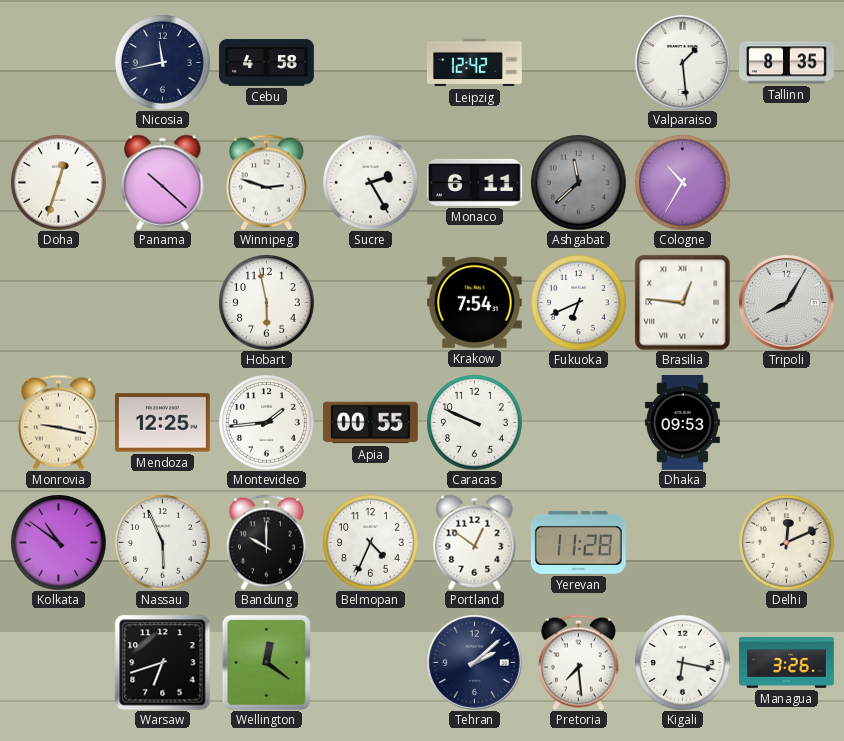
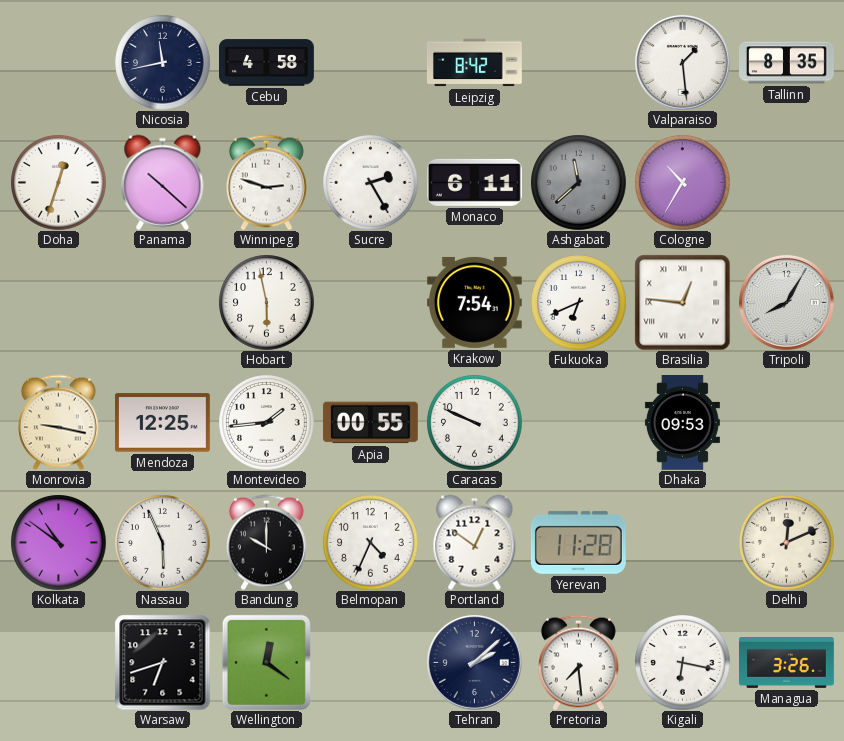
Leipzig: 12:42 -> 8:42 (474, 63)
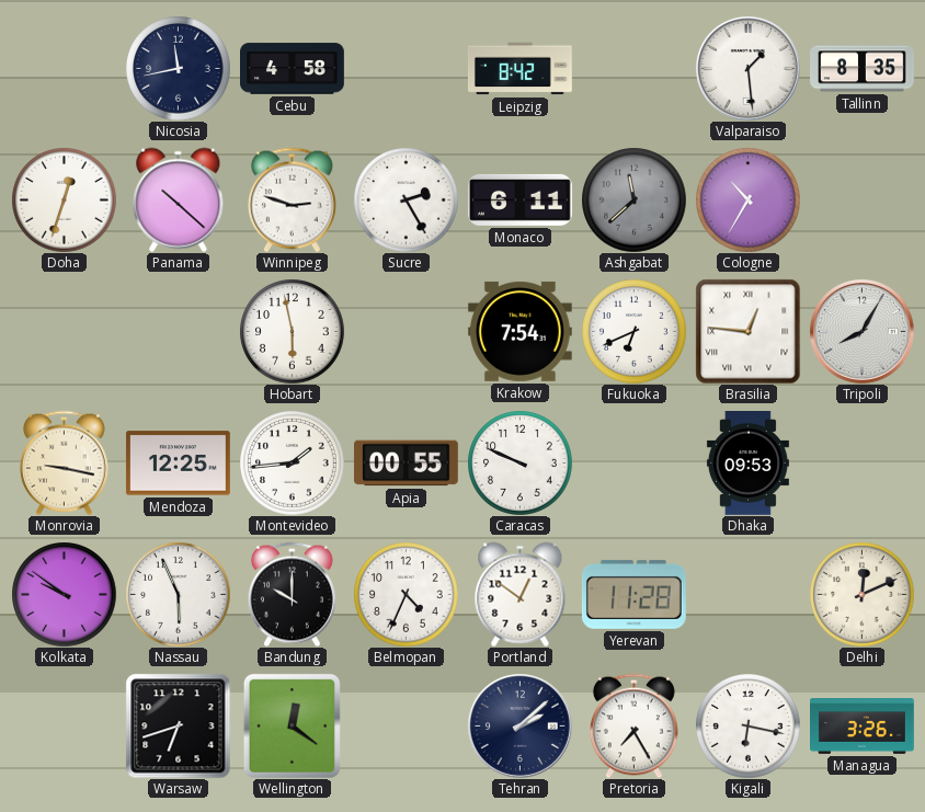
Kolkata: 10:51 -> 9:51 (64, 594)
Pretoria: 7:29 -> 7:25 (633, 725)
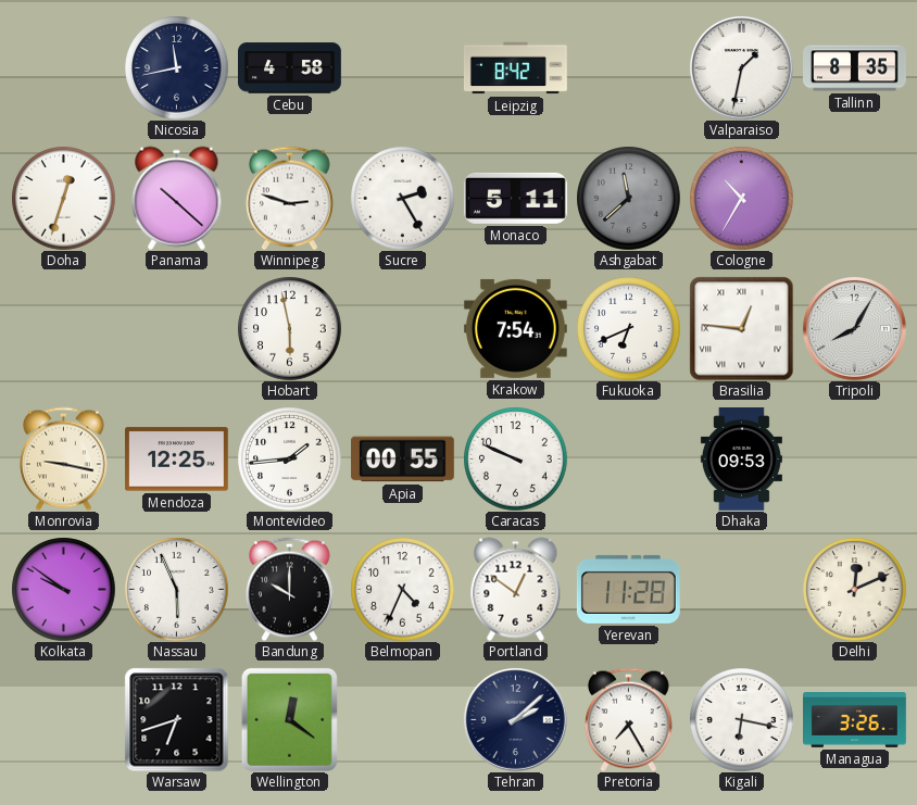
Valparaiso: 1:29 -> 1:32 (741, 67)
Monaco: 6:11 -> 5:11 (515, 198)
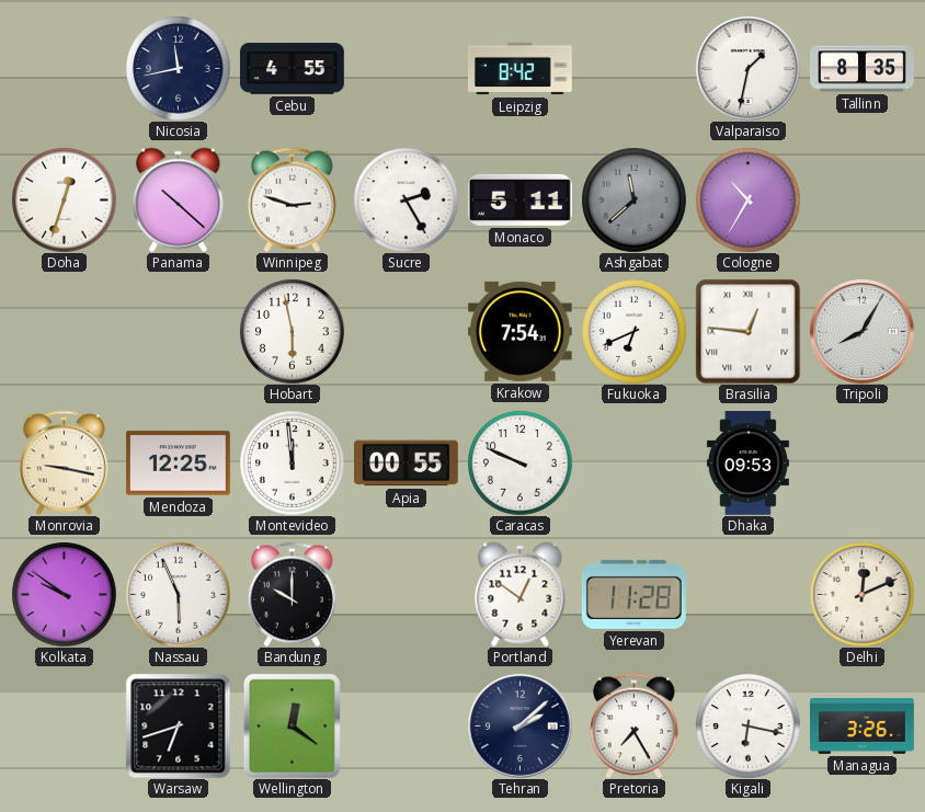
Cebu: 4:58 -> 4:55 (293, 69)
Montevideo: 1:44 -> 11:59 (292, 462)
Belmopan: 4:34 -> none (402, 589)
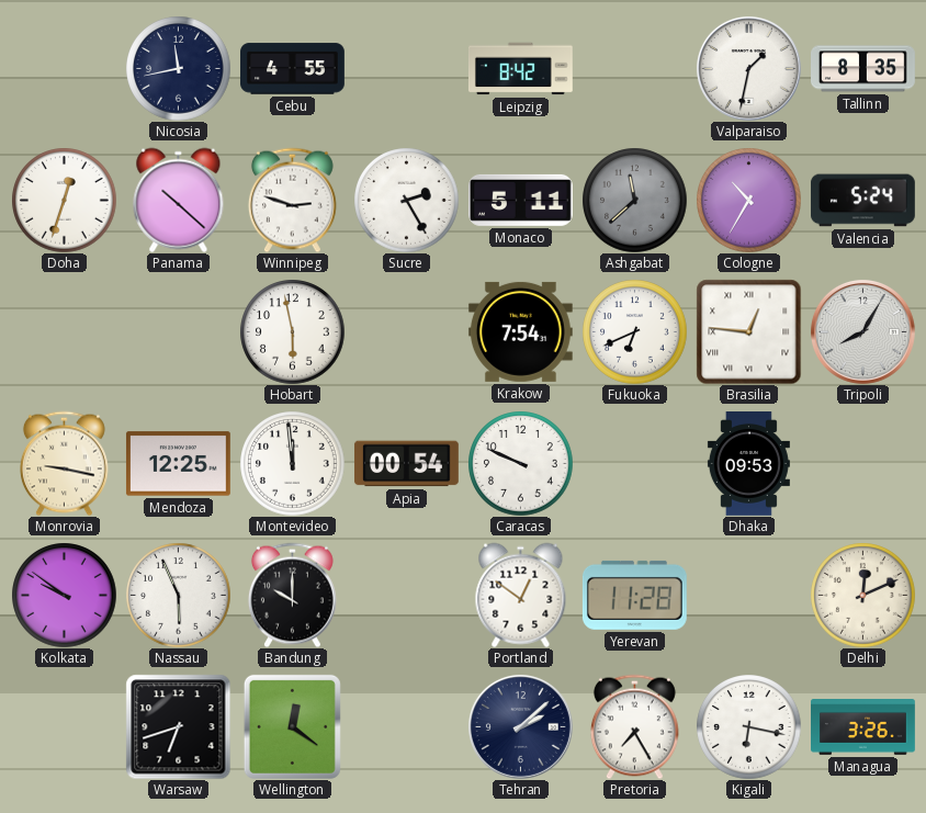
Valencia: none -> 5:24 (863, 201)
Apia: 00:55 -> 00:54 (406, 464)
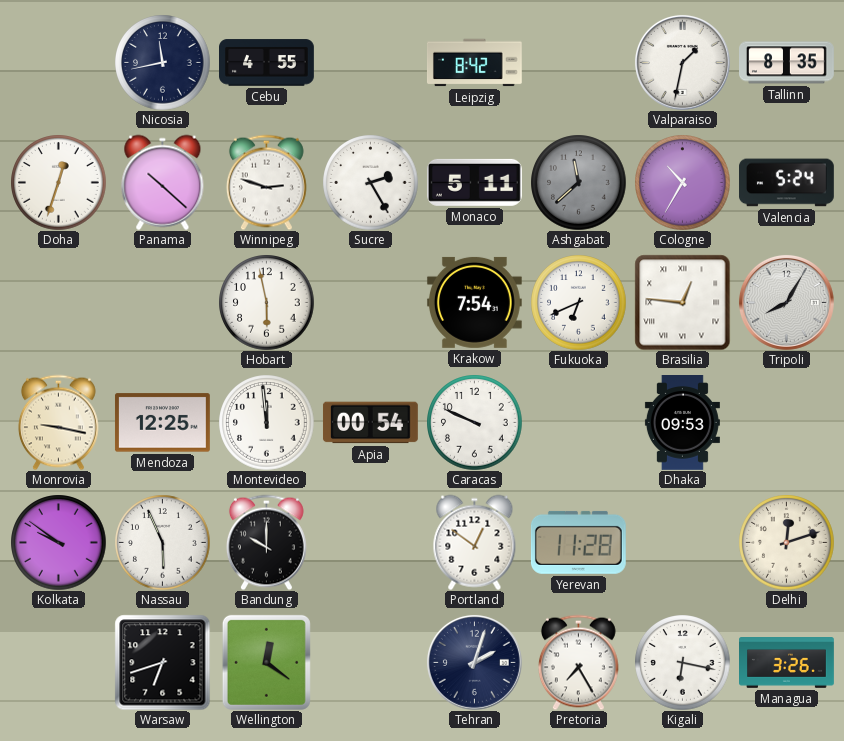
Delhi: 12:11 -> 12:12 (786, 542)
Tehran: 2:08 -> 2:03 (474, 662)
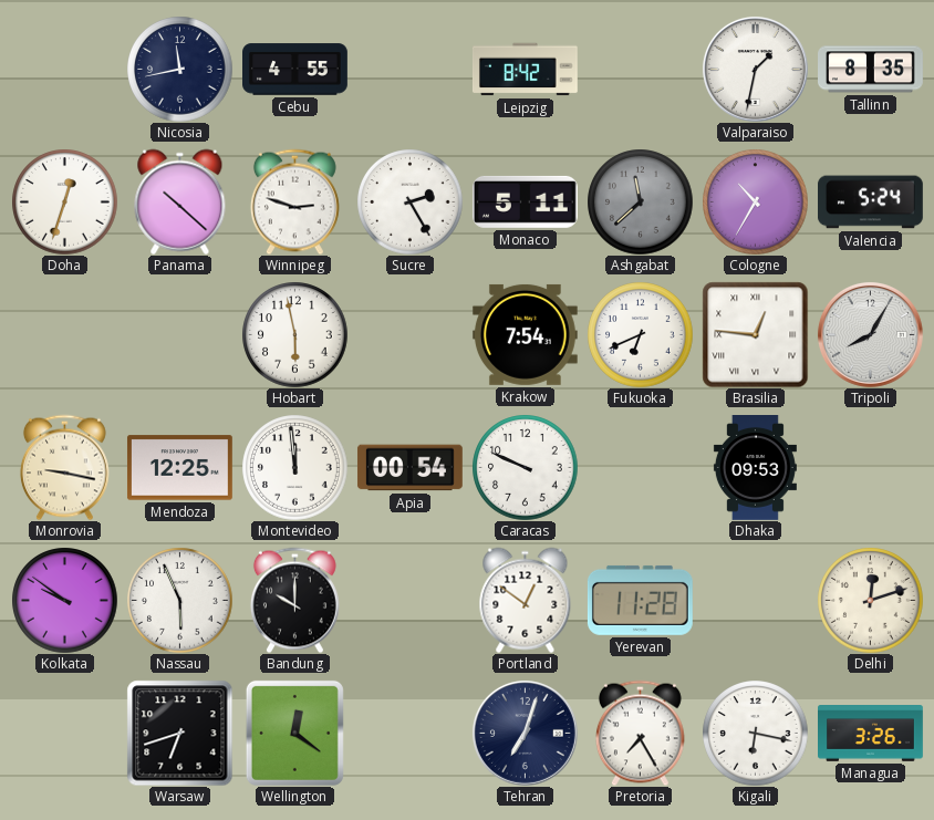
Tehran: 2:03 -> 7:03 (525, 733)
